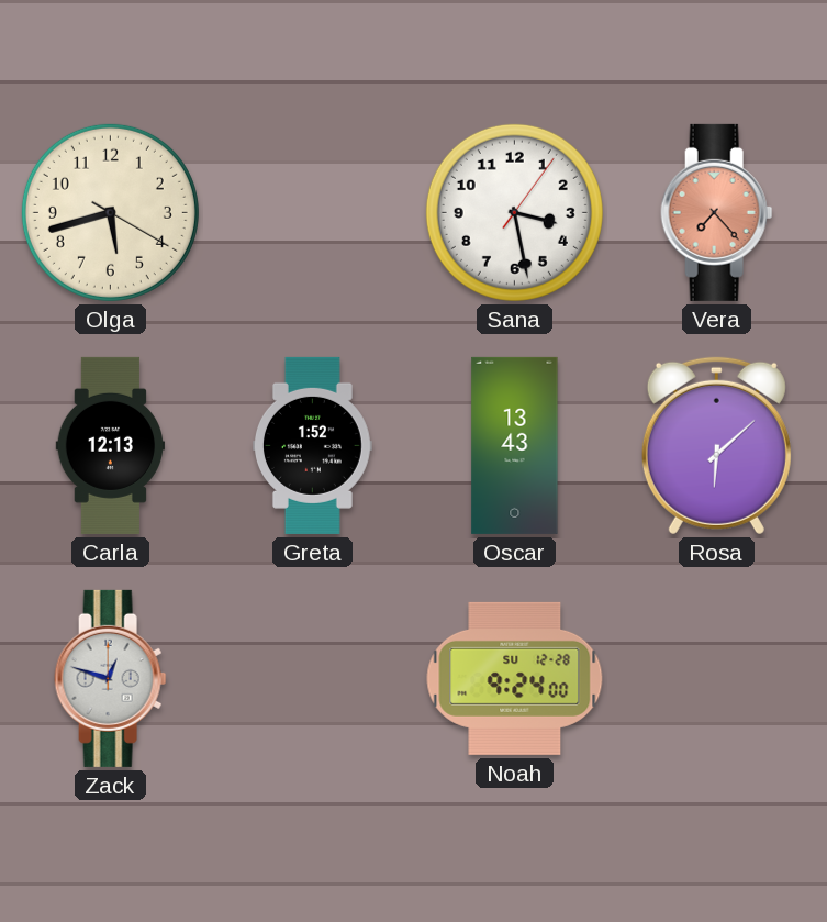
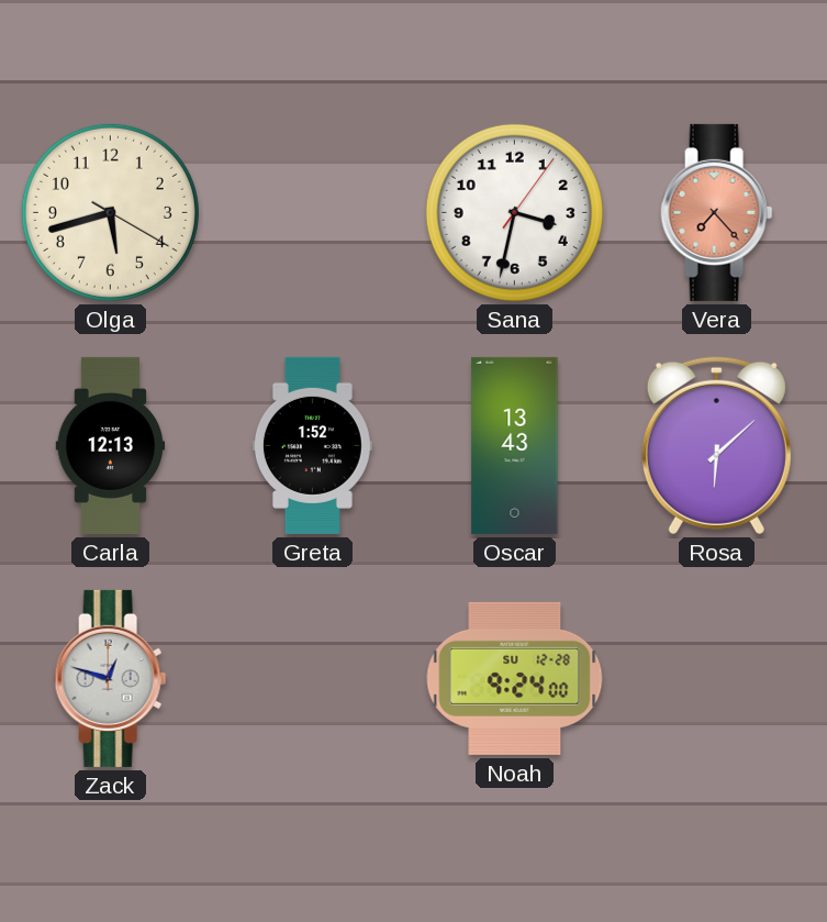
Sana: 3:28 -> 3:32 (514, 212)
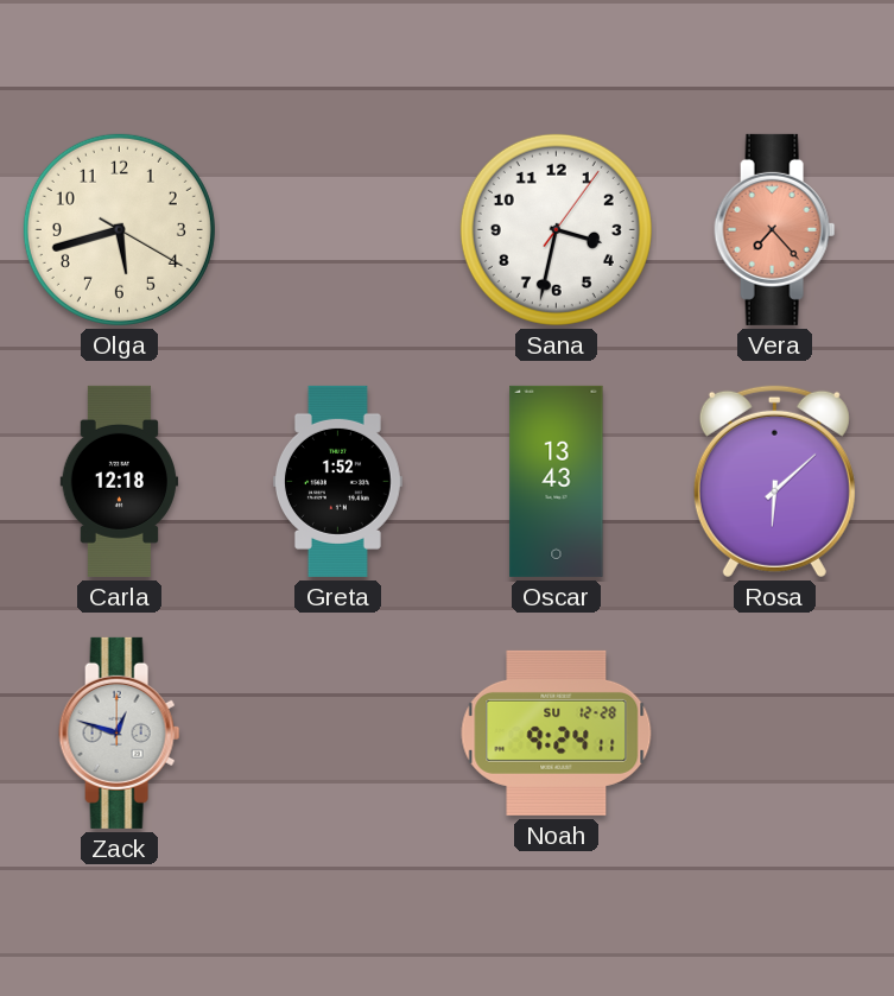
Carla: 12:13 -> 12:18 (120, 481)
Noah: 9:24:00 -> 9:24:11 (557, 732)
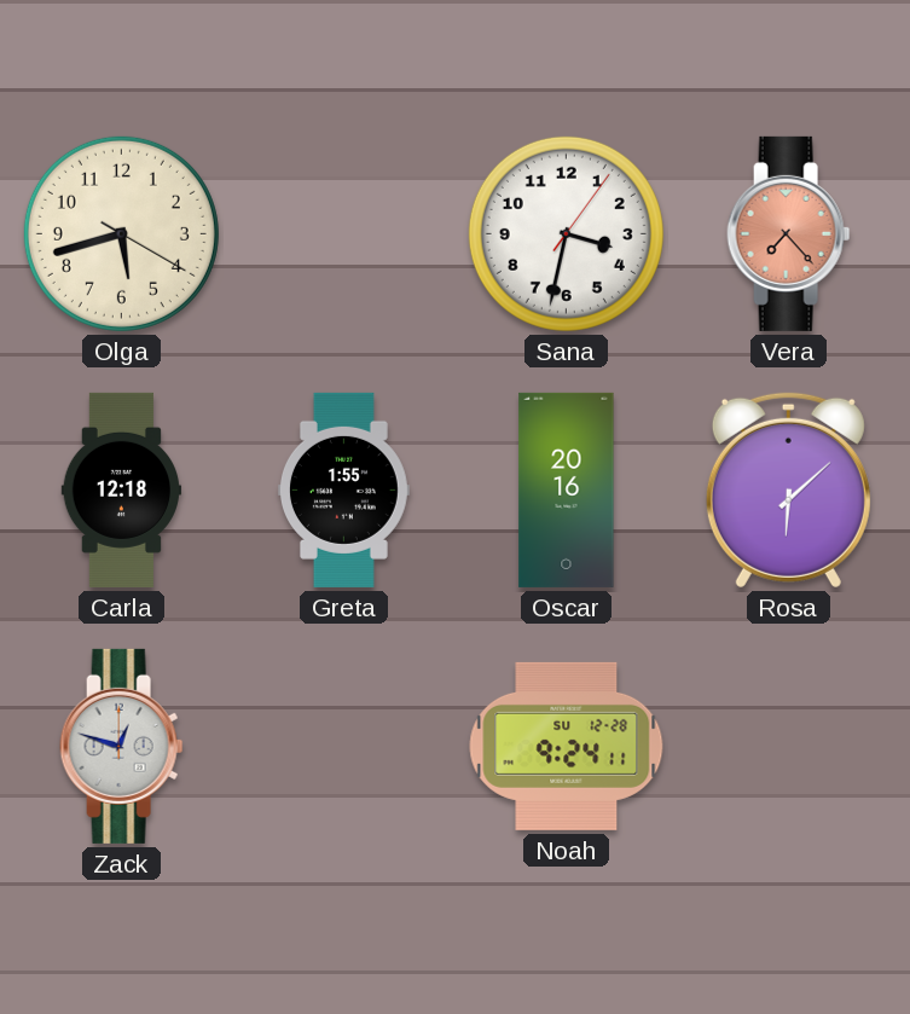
Greta: 1:52 -> 1:55 (343, 489)
Oscar: 13:43 -> 20:16 (567, 489)
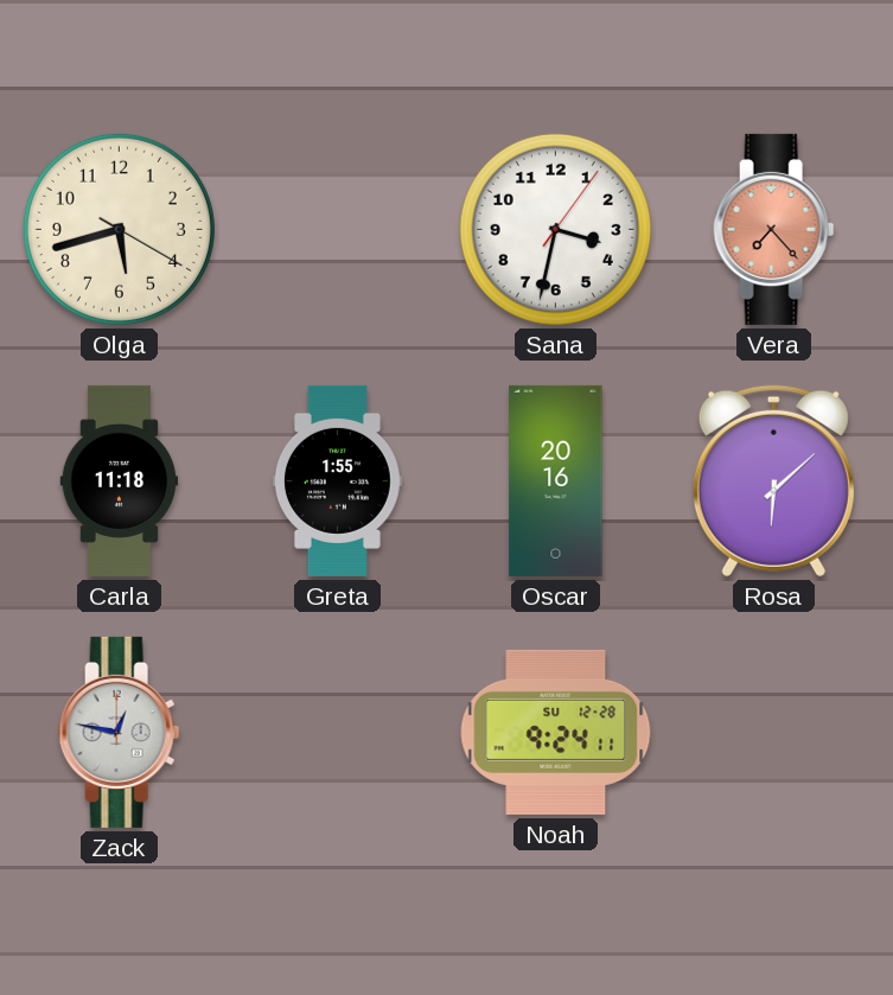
Carla: 12:18 -> 11:18 (120, 480)
Zack: 12:48 -> 12:47 (120, 732)
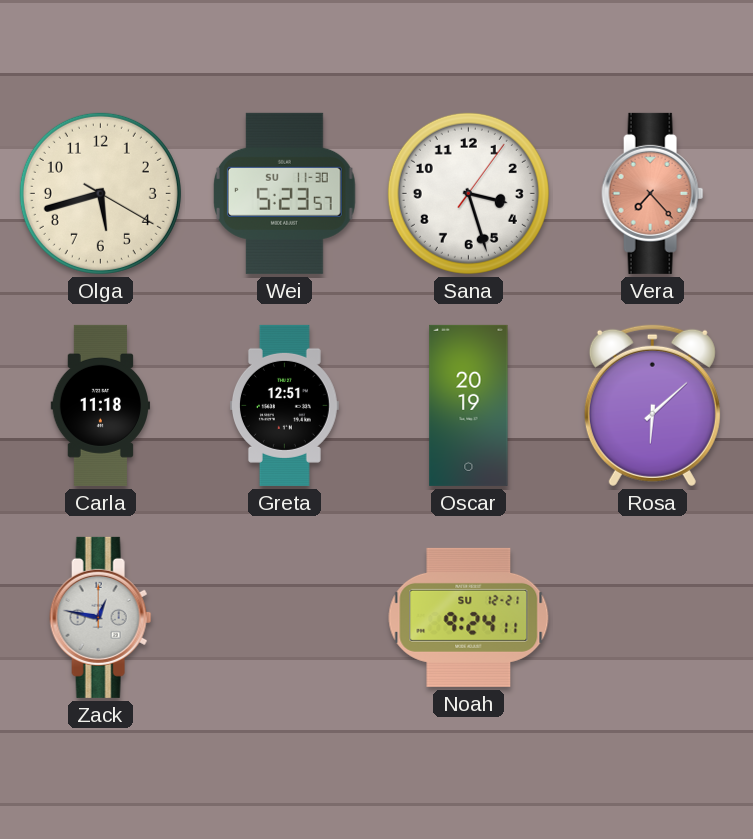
Wei: none -> 5:23 (284, 193)
Sana: 3:32 -> 3:27 (468, 193)
Greta: 1:55 -> 12:51 (284, 405)
Oscar: 20:16 -> 20:19 (469, 405)
Noah date: SU 12-28 -> SU 12-21 (469, 617)
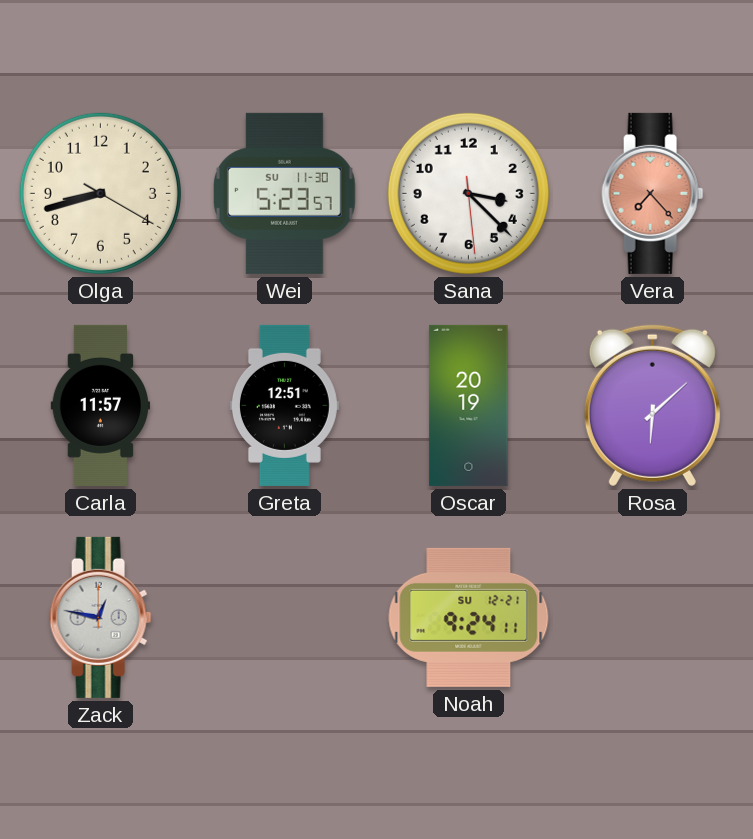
Olga: 5:42 -> 8:42 (100, 193)
Sana: 3:27 -> 3:22 (468, 193)
Carla: 11:18 -> 11:57 (101, 405)
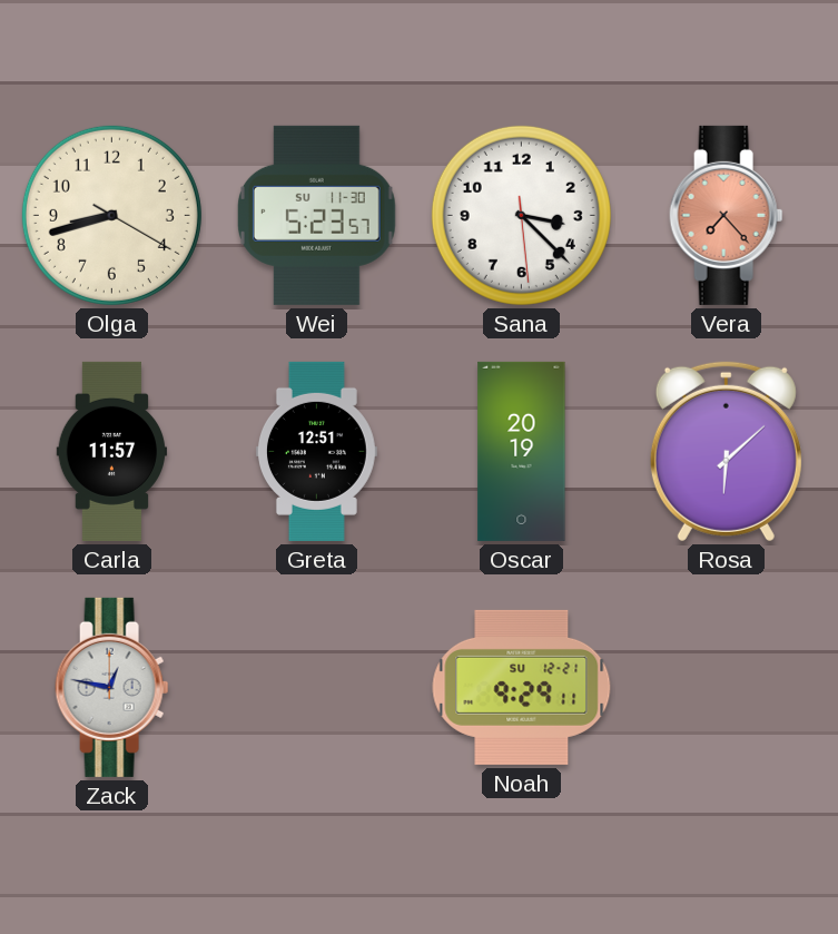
Noah: 9:24 -> 9:29 (522, 687)
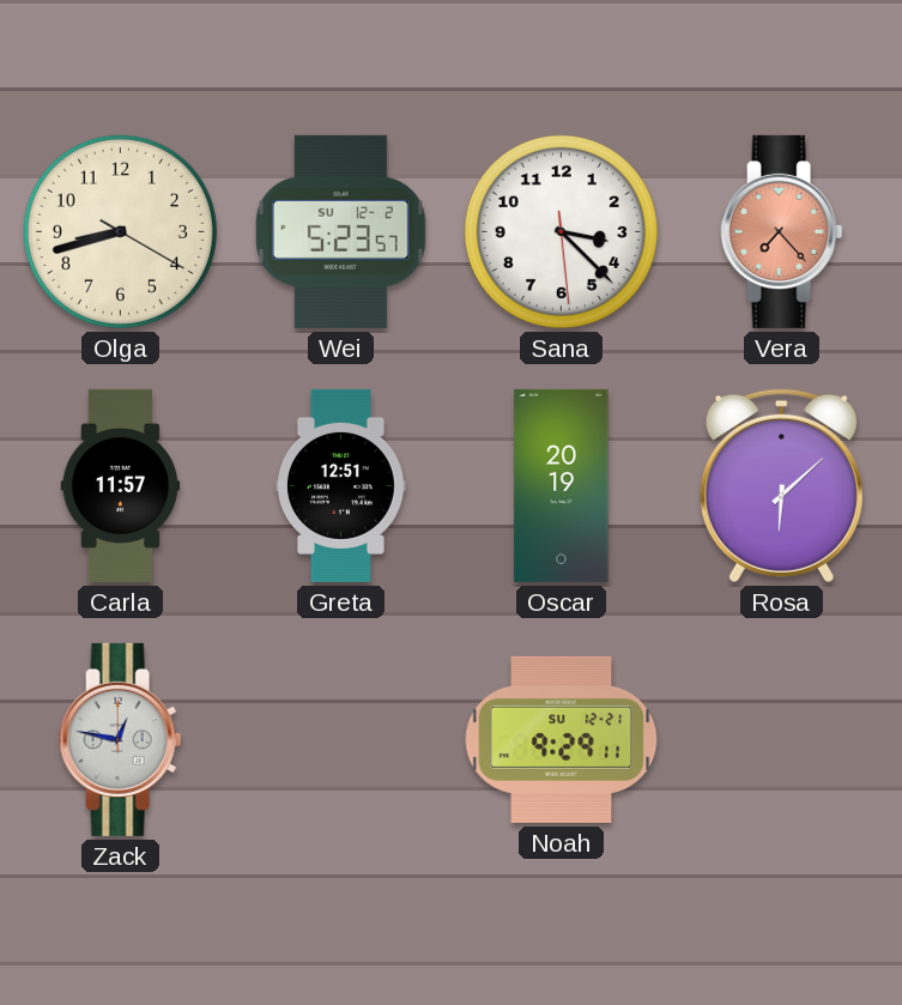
Wei date: SU 11-30 -> SU 12-2 (340, 231)
